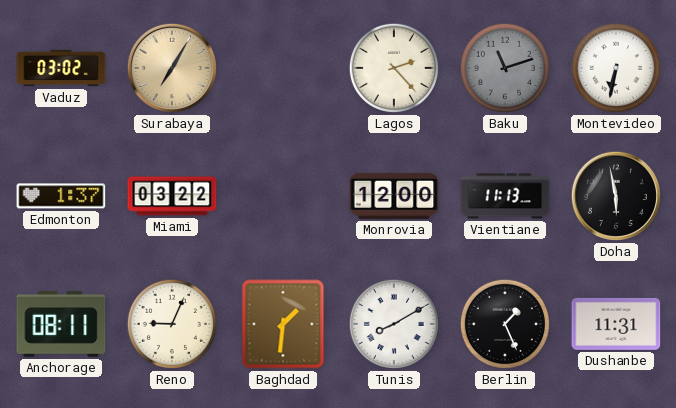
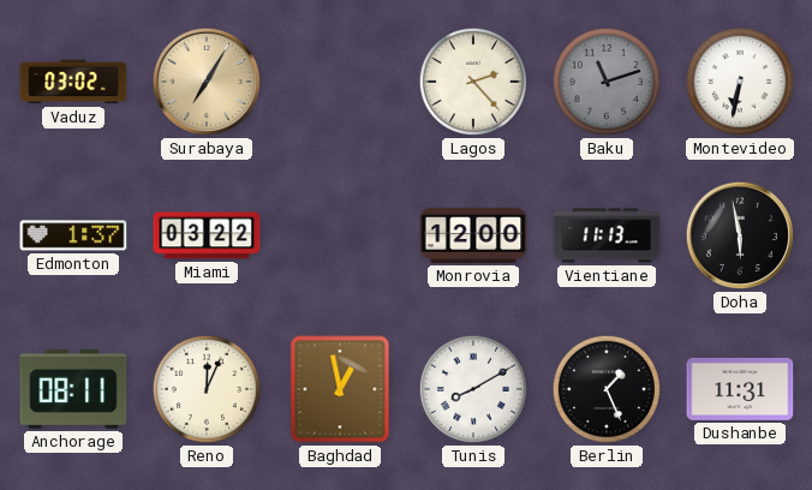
Reno: 9:04 -> 12:04 (207, 389)
Baghdad: 1:31 -> 12:58 (340, 389)
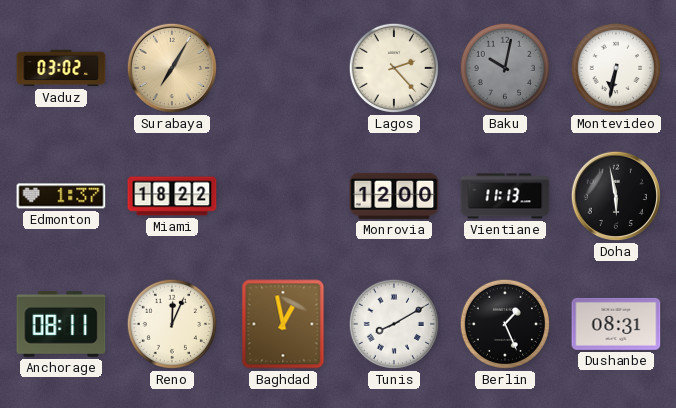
Baku: 11:12 -> 10:02 (505, 68)
Miami: 03:22 -> 18:22 (172, 196)
Dushanbe: 11:31 -> 08:31 (616, 324)
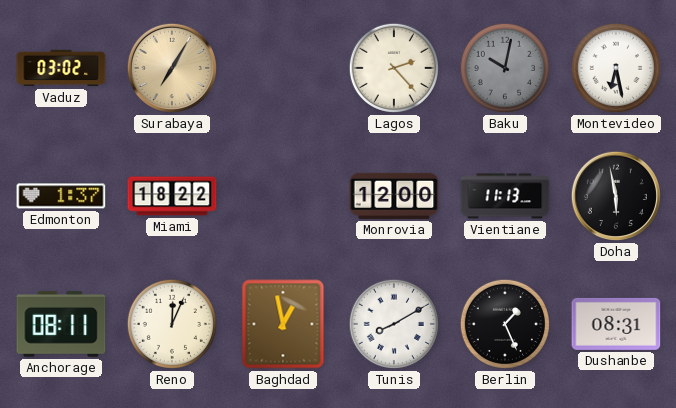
Montevideo: 6:32 -> 6:28 (616, 68)
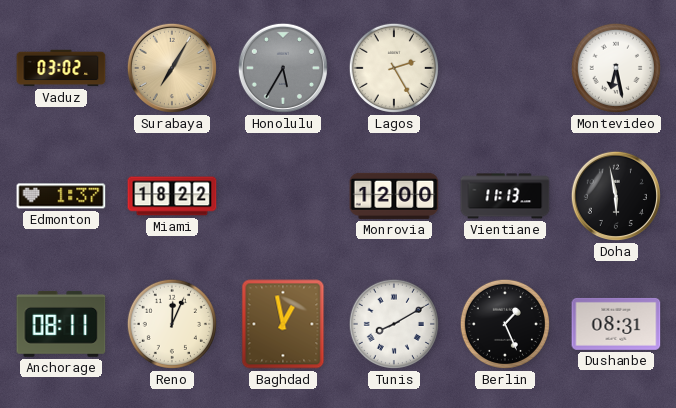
Honolulu: none -> 5:35 (283, 68)
Lagos: 2:23 -> 2:25 (394, 68)
Baku: 10:02 -> none (505, 68)
